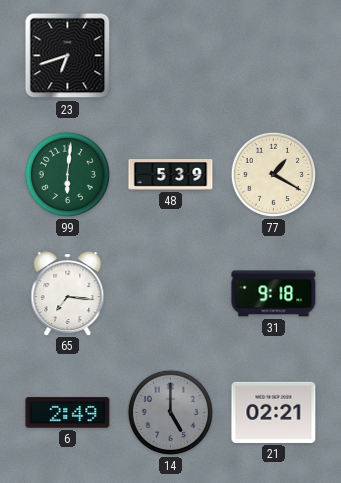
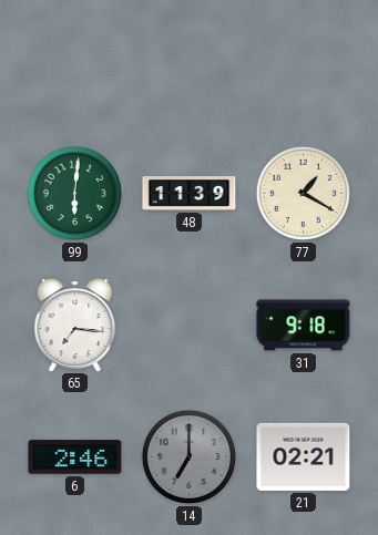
23: 6:42 -> none (68, 56)
48: 5:39 -> 11:39 (190, 194)
6: 2:49 -> 2:46 (75, 457)
14: 5:00 -> 7:00 (188, 456)
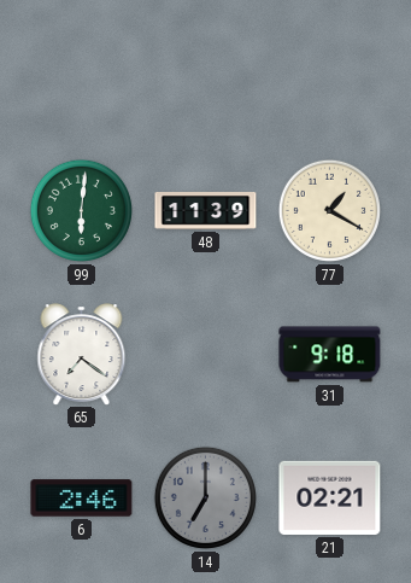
65: 7:16 -> 7:21 (82, 354)
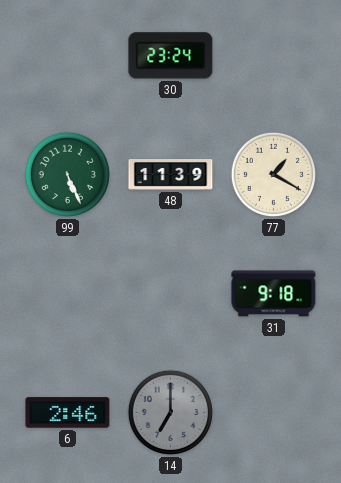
30: none -> 23:24 (171, 56)
99: 6:01 -> 5:26 (67, 174)
65: 7:21 -> none (82, 354)
21: 02:21 -> none (330, 497)
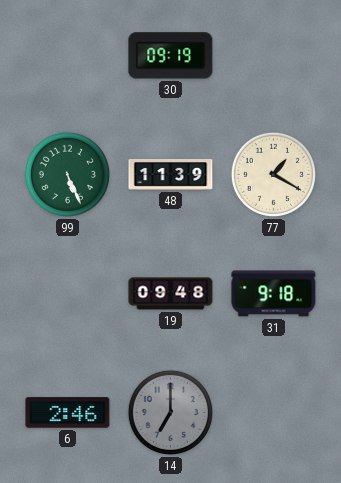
30: 23:24 -> 09:19 (171, 56)
19: none -> 09:48 (171, 294)
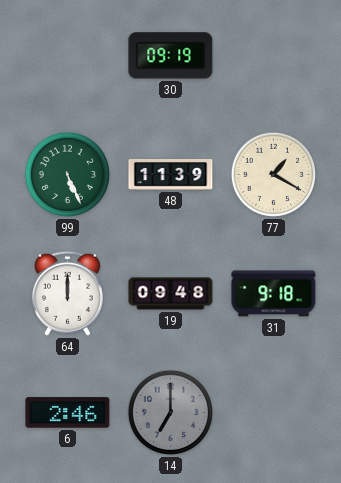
64: none -> 12:00 (67, 293)
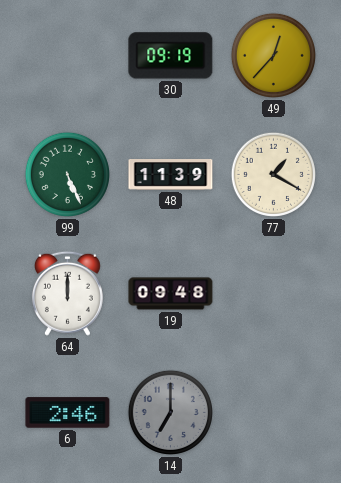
49: none -> 12:37 (273, 55)
31: 9:18 -> none (274, 294)
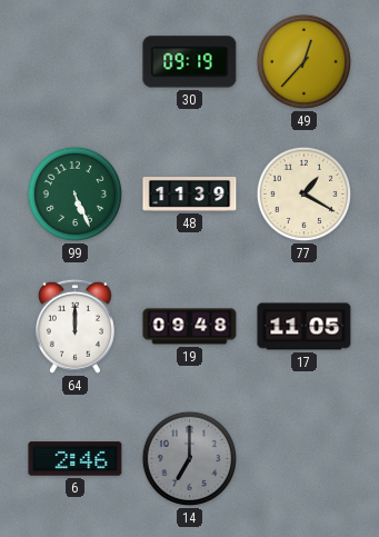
17: none -> 11:05 (305, 327)
